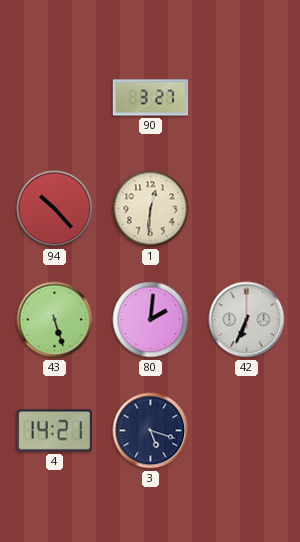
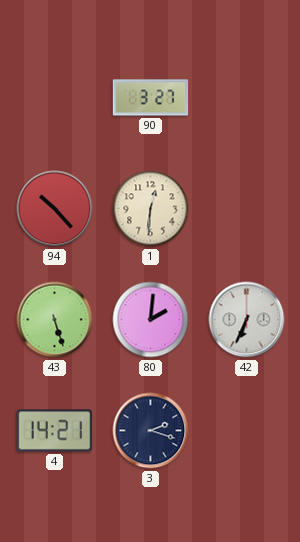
3: 5:18 -> 2:18 (151, 431)
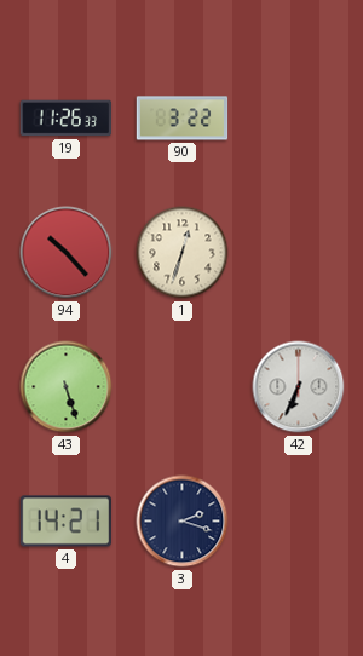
19: none -> 11:26 (67, 119)
90: 3:27 -> 3:22 (183, 119)
1: 12:31 -> 12:33 (183, 253)
80: 2:01 -> none (151, 320)
